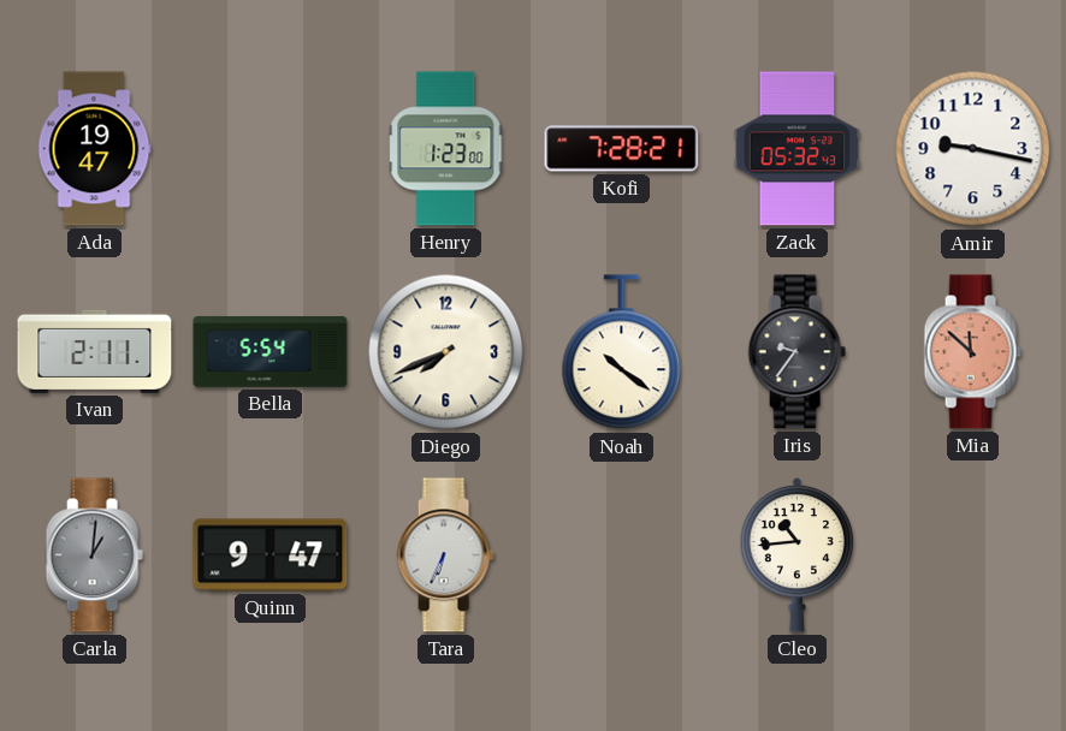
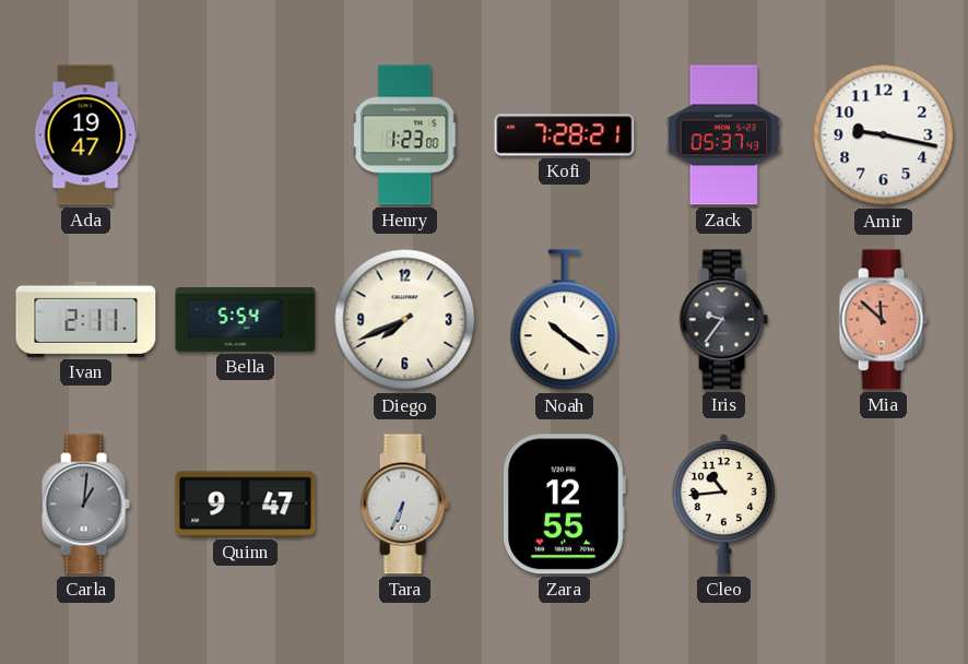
Zack: 05:32 -> 05:37 (724, 135)
Zara: none -> 12:55 (565, 505)
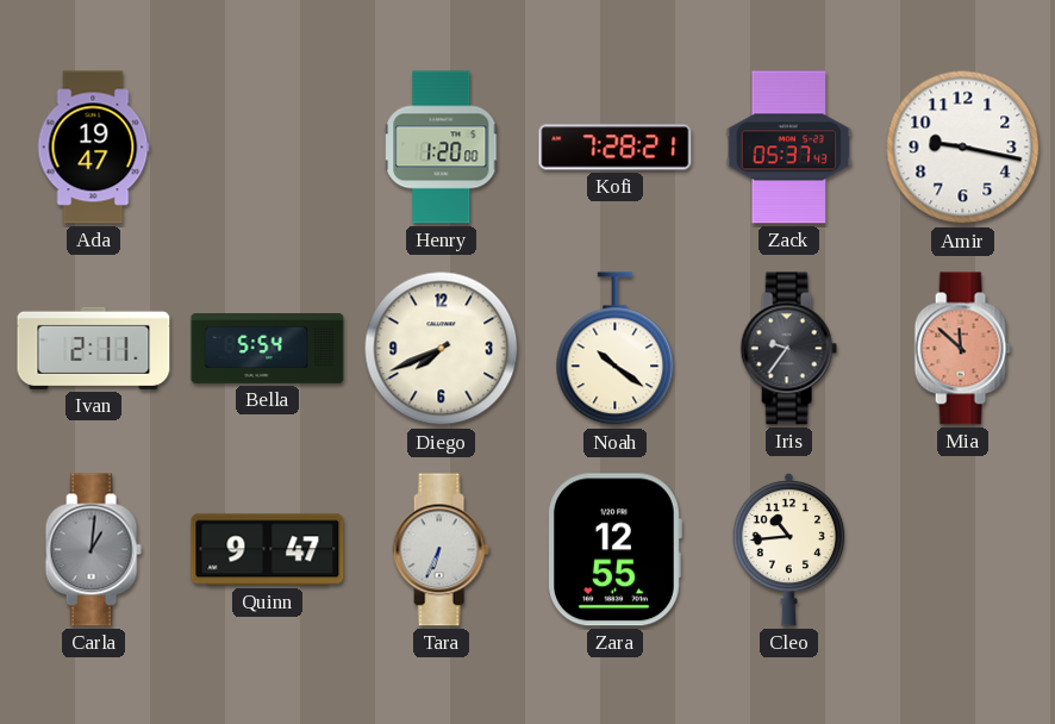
Henry: 1:23 -> 1:20 (442, 148)
